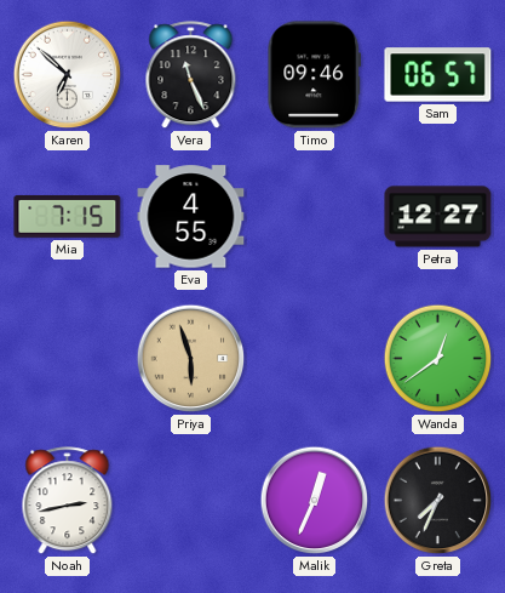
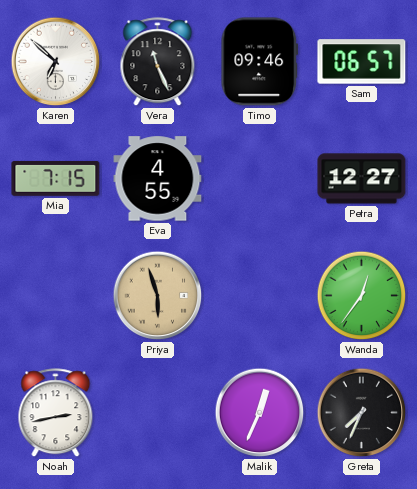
Wanda: 12:39 -> 12:36 (362, 296)
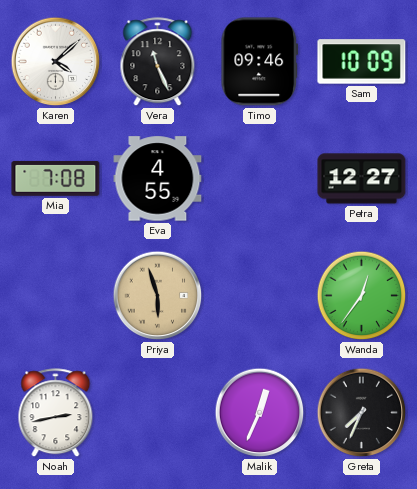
Karen: 6:52 -> 4:08 (56, 62)
Sam: 06:57 -> 10:09 (362, 62)
Mia: 7:15 -> 7:08 (56, 178)
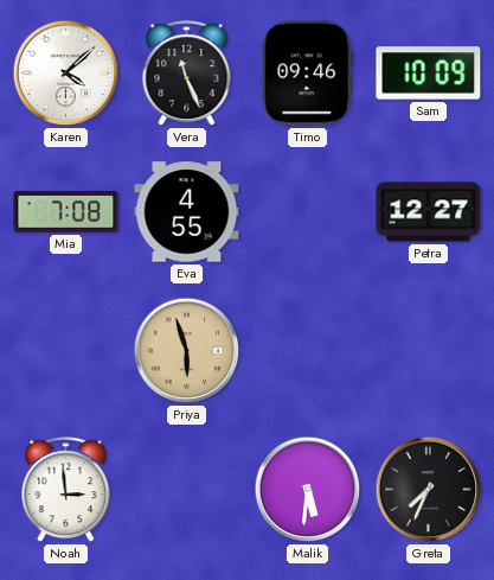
Wanda: 12:36 -> none (362, 296)
Noah: 2:43 -> 2:59 (66, 490)
Malik: 12:34 -> 5:31 (308, 490)
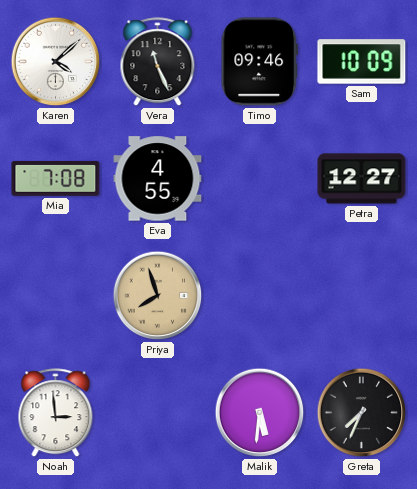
Priya: 5:57 -> 7:57 (158, 296)
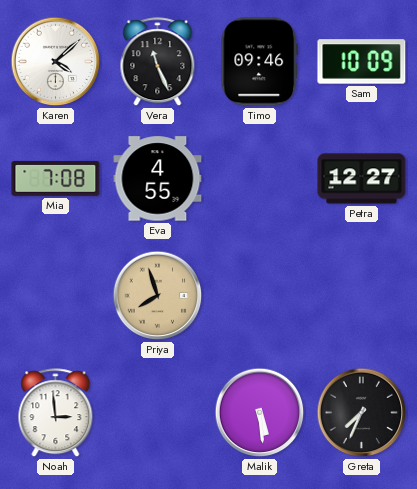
Malik: 5:31 -> 5:29 (260, 413)
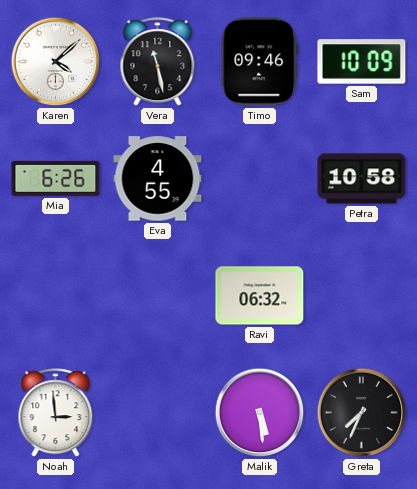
Vera: 11:26 -> 11:28 (158, 62)
Mia: 7:08 -> 6:26 (56, 178)
Petra: 12:27 -> 10:58 (362, 179)
Priya: 7:57 -> none (158, 296)
Ravi: none -> 06:32 (260, 296)
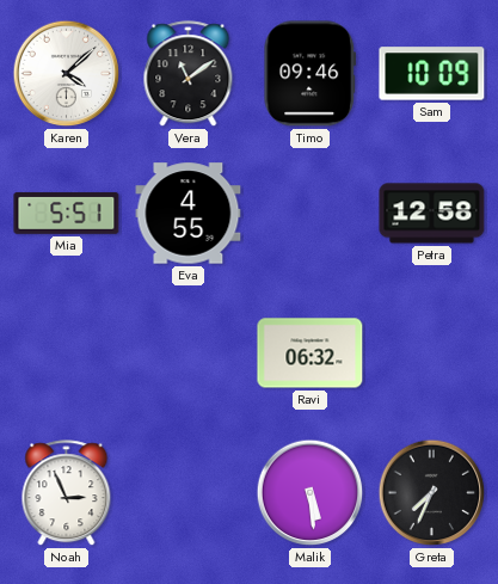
Vera: 11:28 -> 11:09 (189, 74)
Mia: 6:26 -> 5:51 (67, 213)
Petra: 10:58 -> 12:58 (432, 214)
Noah: 2:59 -> 2:56 (67, 493)
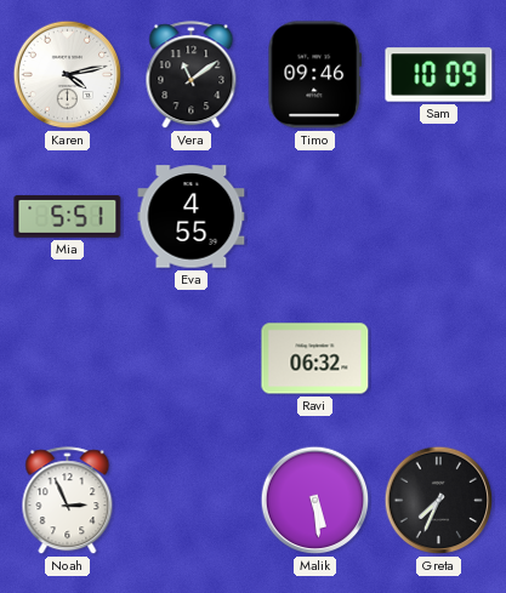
Karen: 4:08 -> 4:13 (68, 75)
Petra: 12:58 -> none (432, 214)
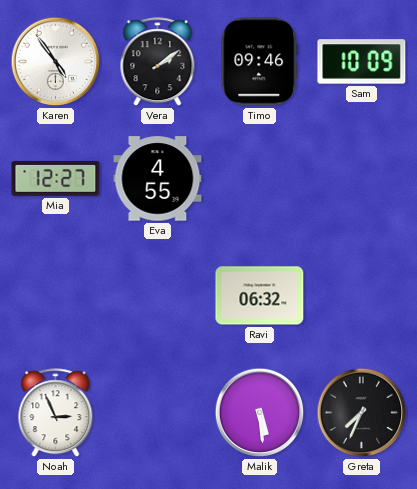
Karen: 4:13 -> 4:54 (56, 62)
Vera: 11:09 -> 2:09 (158, 62)
Mia: 5:51 -> 12:27 (56, 178)
